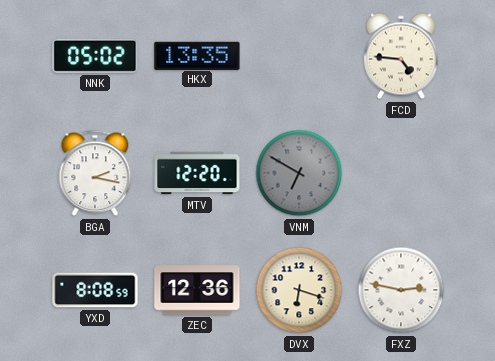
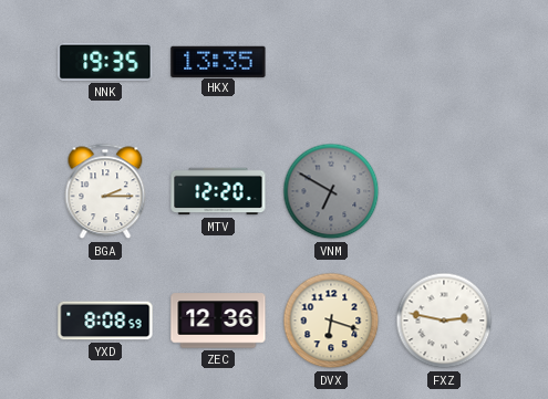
NNK: 05:02 -> 19:35 (105, 62)
FCD: 4:46 -> none (402, 56)
BGA: 2:17 -> 2:15 (105, 191)
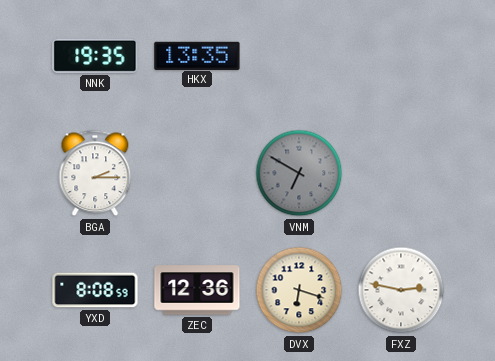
MTV: 12:20 -> none (218, 191)
